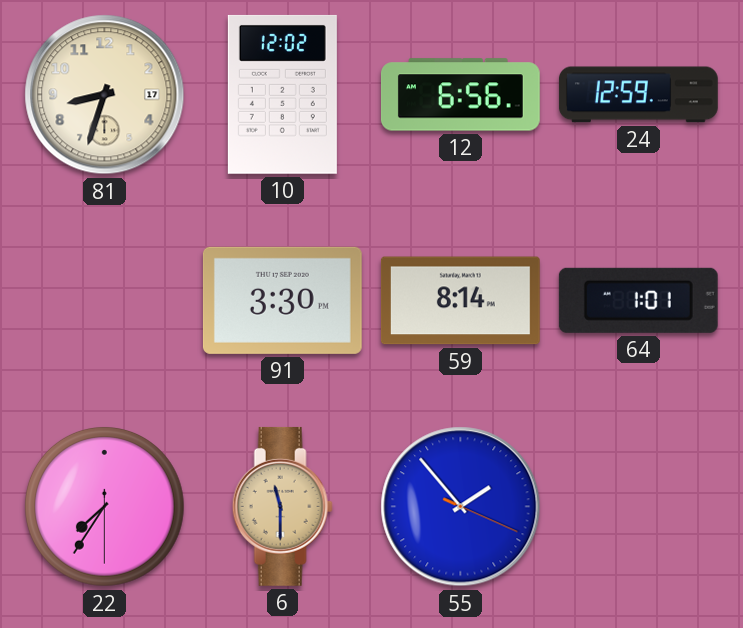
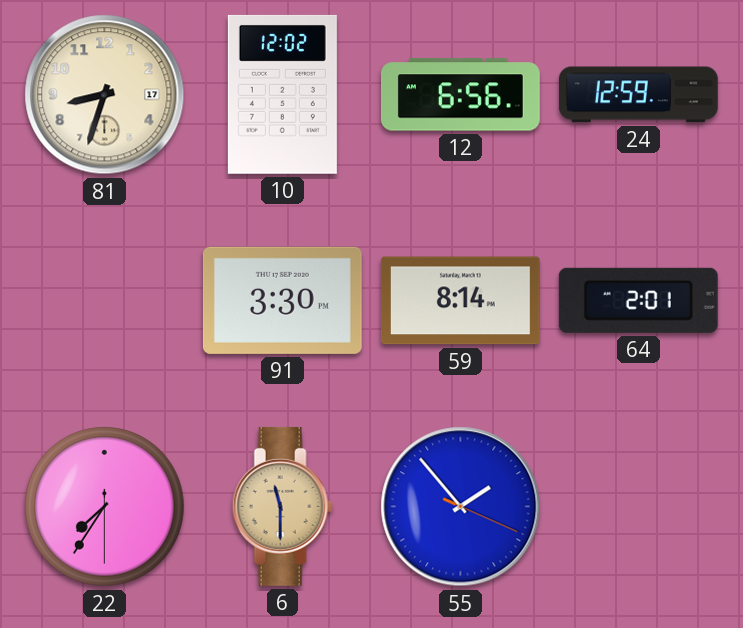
64: 1:01 -> 2:01 (638, 300)
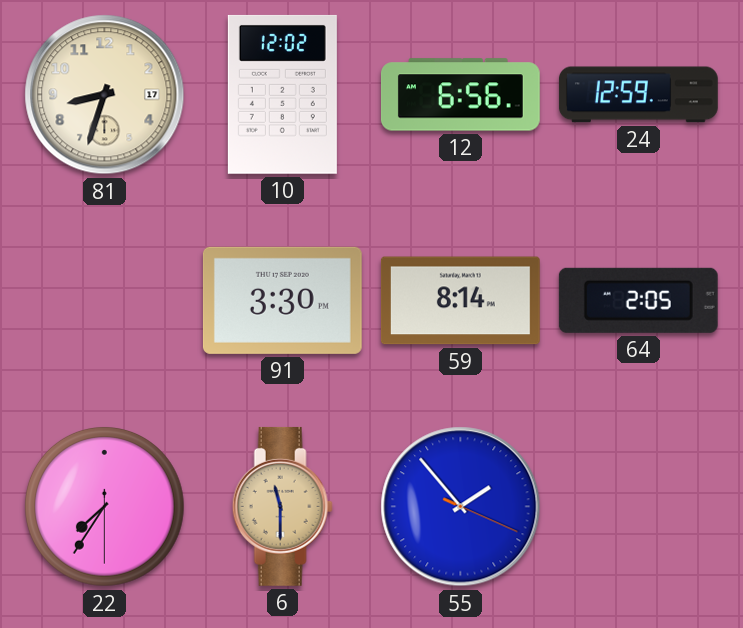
64: 2:01 -> 2:05 (638, 300)
